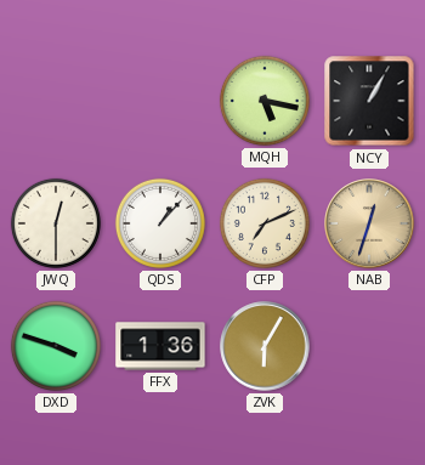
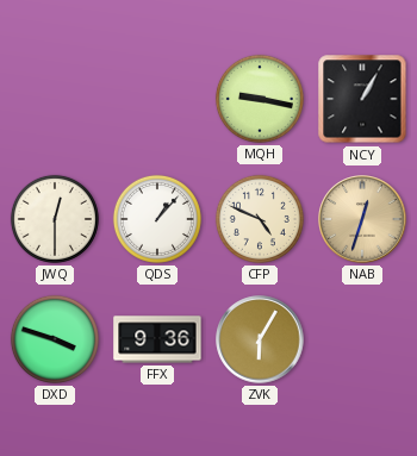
MQH: 5:17 -> 9:17 (260, 99)
CFP: 7:11 -> 4:49 (260, 219)
FFX: 1:36 -> 9:36 (157, 339)
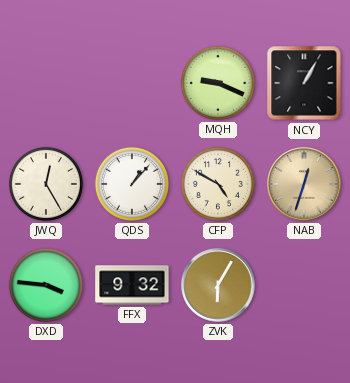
MQH: 9:17 -> 9:19 (218, 83)
JWQ: 12:30 -> 12:25 (46, 184)
CFP: 4:49 -> 4:50 (218, 184)
DXD: 3:48 -> 3:46 (46, 285)
FFX: 9:36 -> 9:32 (132, 285)
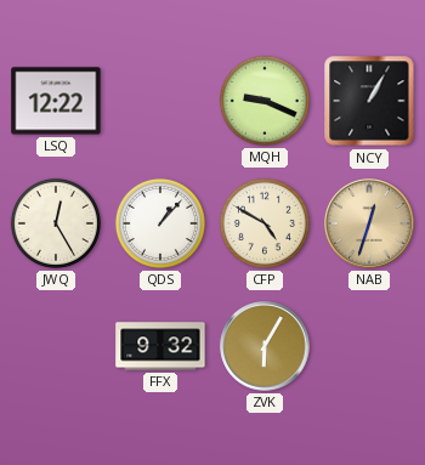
LSQ: none -> 12:22 (56, 101)
DXD: 3:46 -> none (46, 285)
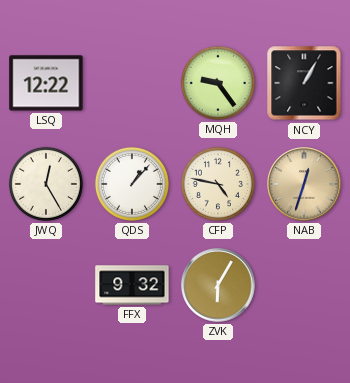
MQH: 9:19 -> 9:24 (218, 83)
CFP: 4:50 -> 4:47 (218, 184)
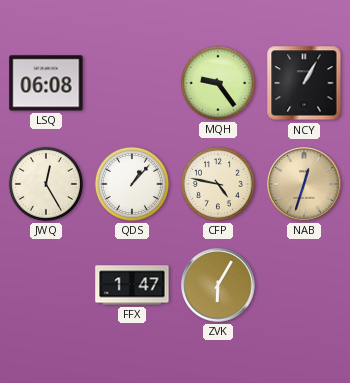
LSQ: 12:22 -> 06:08 (46, 83)
FFX: 9:32 -> 1:47 (132, 285)
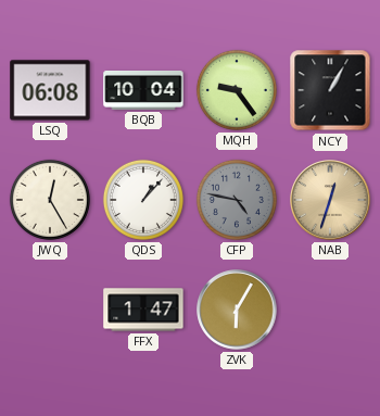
BQB: none -> 10:04 (143, 90)
CFP dial: cream -> grey (237, 200)
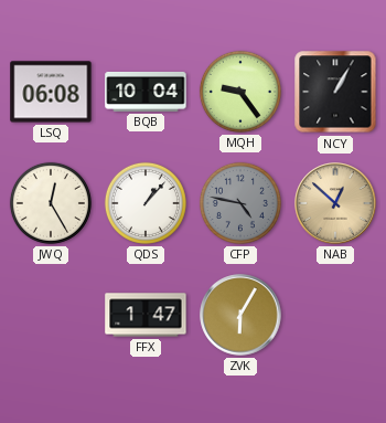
NAB: 12:33 -> 12:52 (335, 203)
